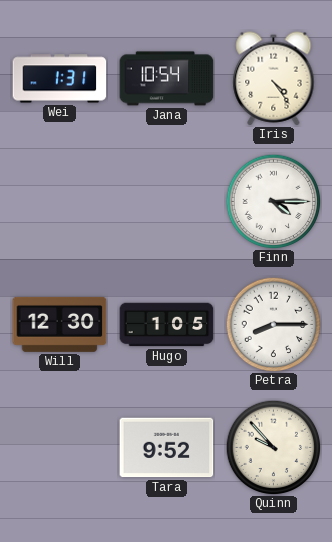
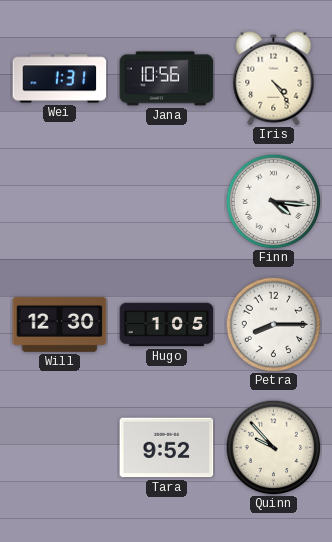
Jana: 10:54 -> 10:56 (167, 79)
Finn: 4:15 -> 4:16 (273, 201)
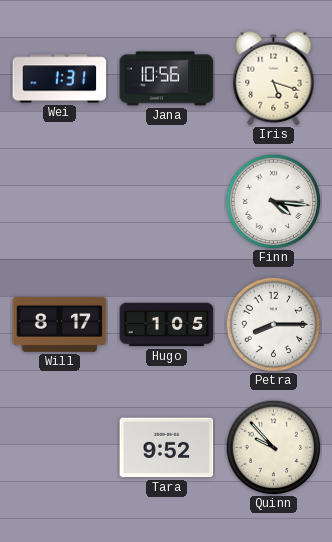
Iris: 4:24 -> 5:18 (274, 79)
Will: 12:30 -> 8:17 (60, 324)
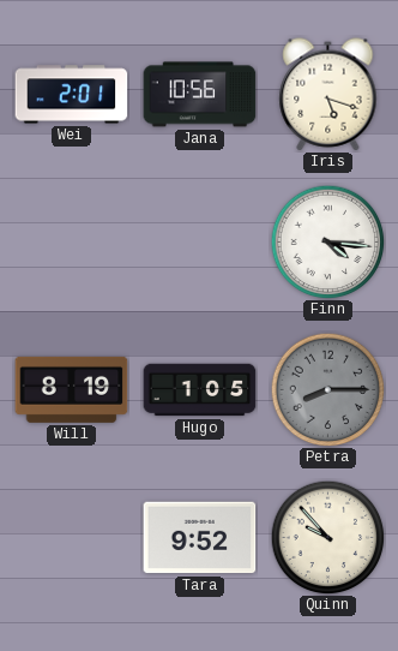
Wei: 1:31 -> 2:01 (72, 95)
Will: 8:17 -> 8:19 (72, 389)
Petra dial: white -> grey (327, 389)
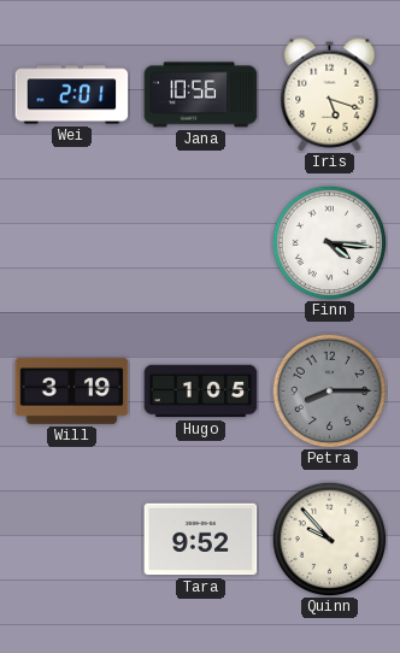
Will: 8:19 -> 3:19 (72, 390)
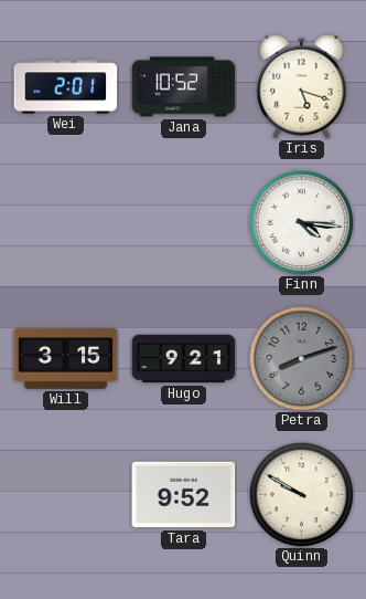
Jana: 10:56 -> 10:52 (184, 87)
Will: 3:19 -> 3:15 (66, 358)
Hugo: 1:05 -> 9:21 (184, 359)
Petra: 8:15 -> 8:12 (301, 358)
Quinn: 9:53 -> 9:50 (301, 494)
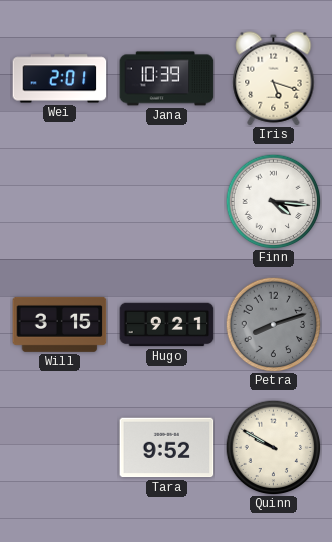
Jana: 10:52 -> 10:39 (167, 79)
